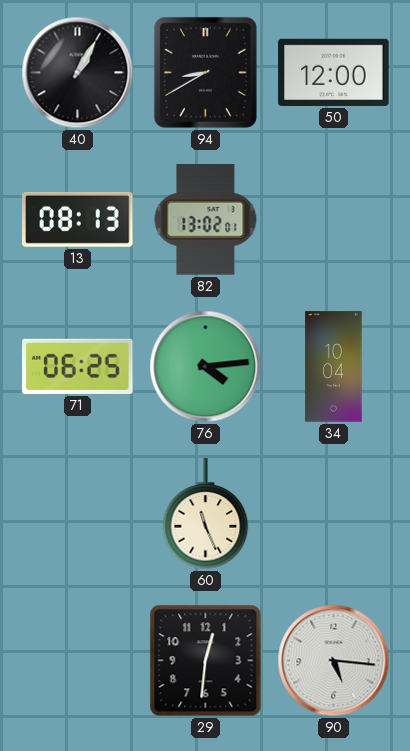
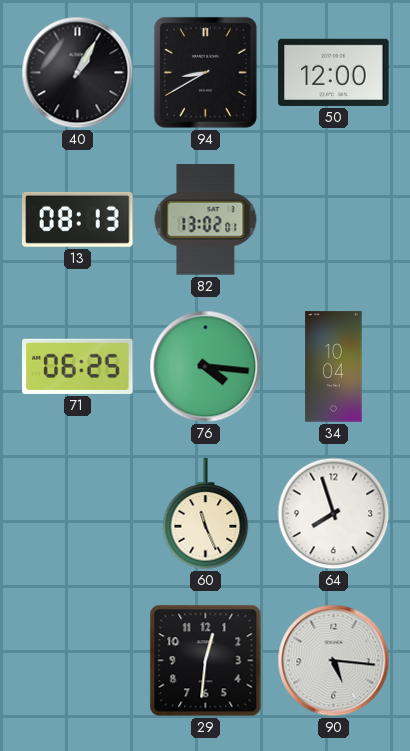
76: 4:14 -> 4:16 (206, 367)
64: none -> 7:57 (334, 514)
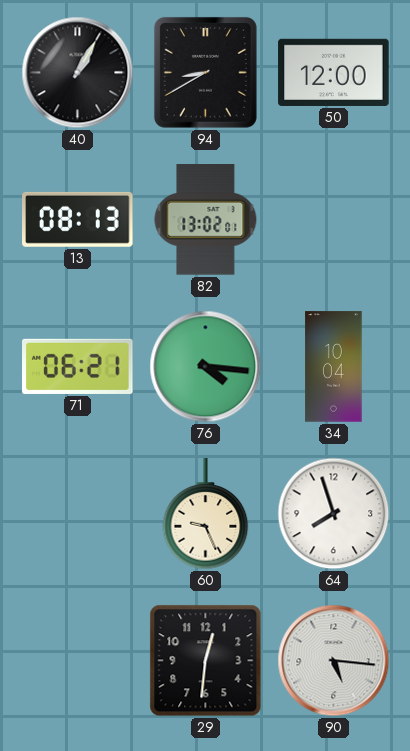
71: 06:25 -> 06:21 (78, 366)
60: 11:26 -> 9:26 (206, 514)
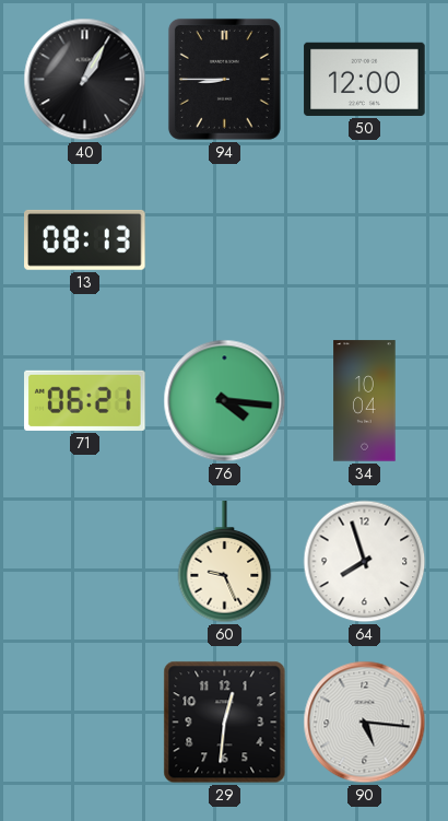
94: 8:40 -> 8:45 (224, 79)
82: 13:02 -> none (206, 220)
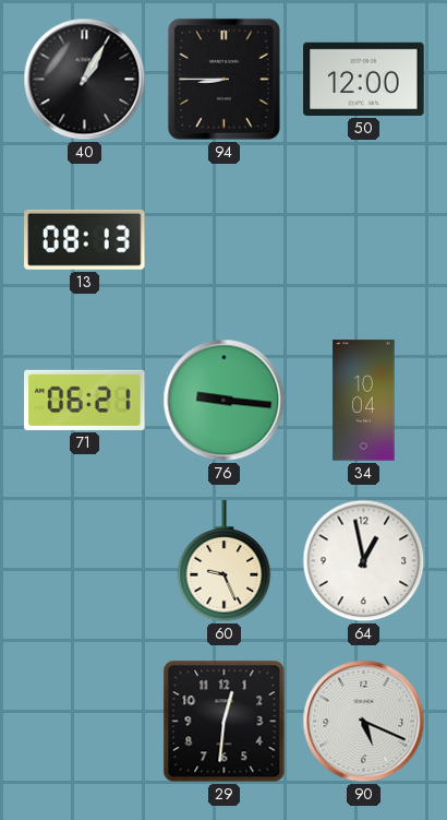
76: 4:16 -> 9:16 (225, 401)
64: 7:57 -> 12:58 (364, 561)
90: 5:16 -> 5:19 (364, 722)
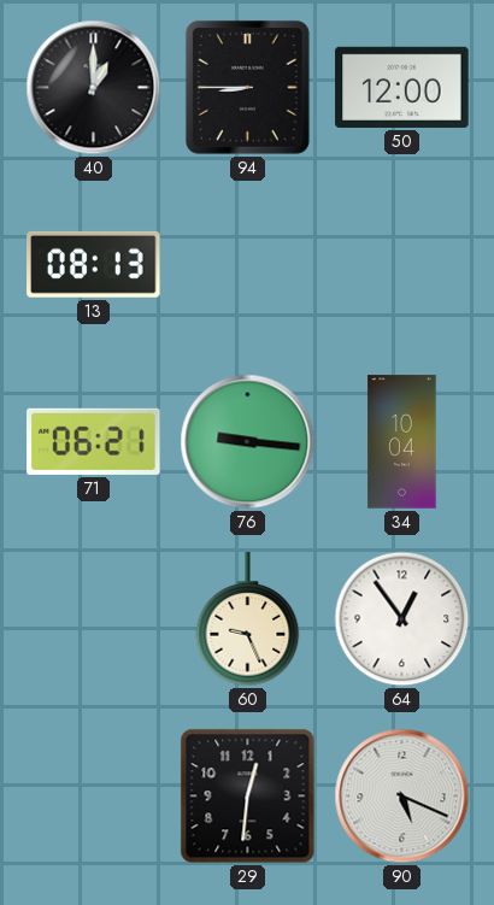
40: 1:05 -> 1:00 (94, 88)
64: 12:58 -> 12:54 (402, 619)
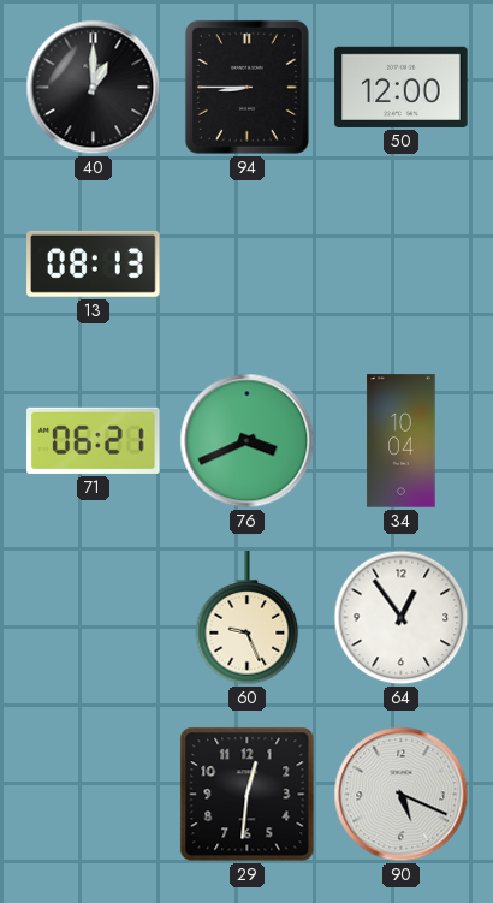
76: 9:16 -> 3:41 (248, 441)
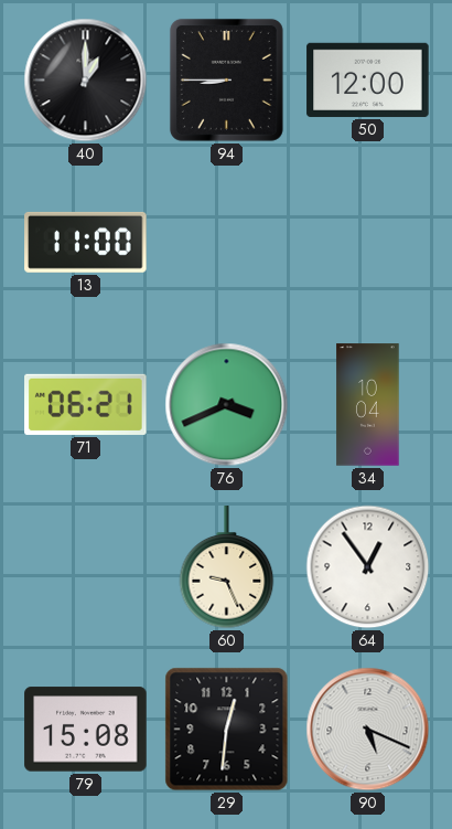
13: 08:13 -> 11:00 (86, 242)
79: none -> 15:08 (86, 730)
